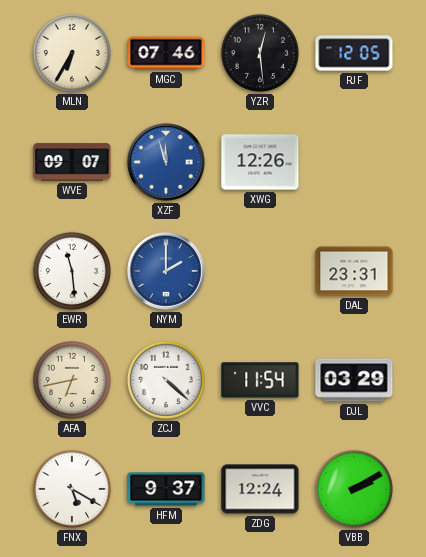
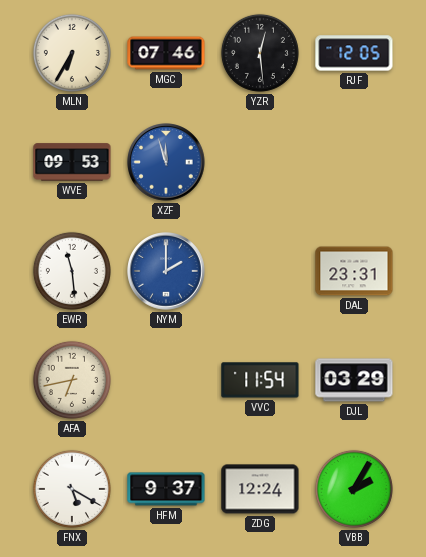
WVE: 09:07 -> 09:53 (72, 162)
XWG: 12:26 -> none (260, 162)
ZCJ: 4:22 -> none (166, 380)
VBB: 2:10 -> 2:05 (354, 489)
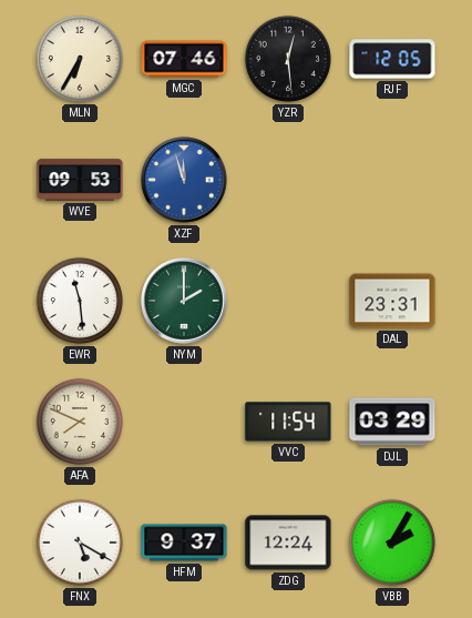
NYM dial: blue -> green (184, 301)
AFA: 6:43 -> 7:49 (80, 422)
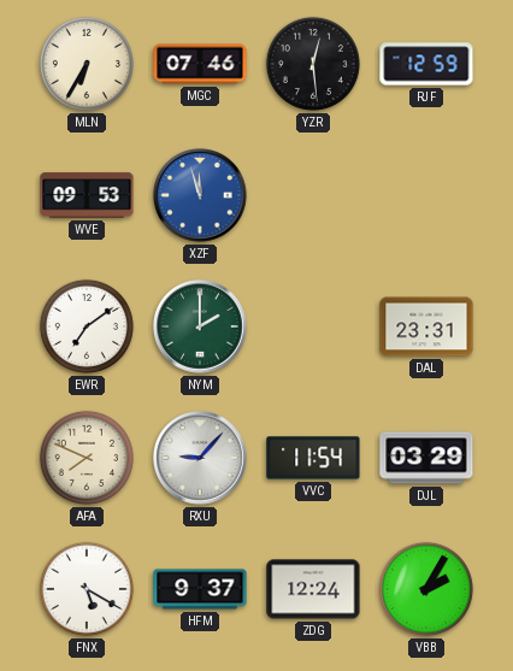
RJF: 12:05 -> 12:59 (426, 64)
EWR: 11:29 -> 7:09 (87, 326)
RXU: none -> 9:07 (200, 458)
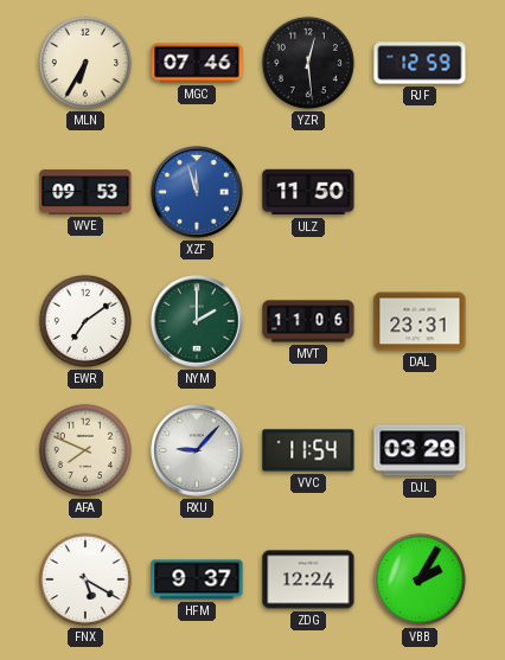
ULZ: none -> 11:50 (308, 192)
MVT: none -> 11:06 (308, 321)
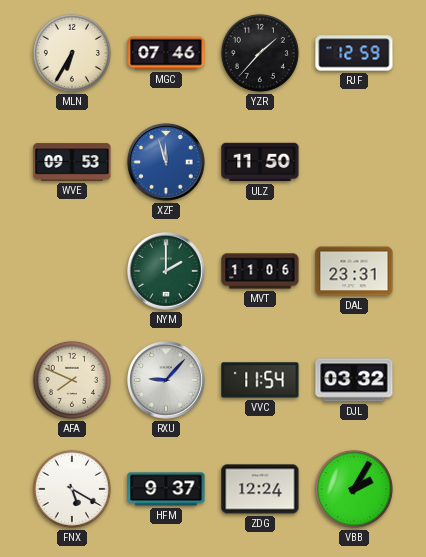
YZR: 12:29 -> 1:37 (260, 53)
EWR: 7:09 -> none (85, 321)
DJL: 03:29 -> 03:32 (354, 380)
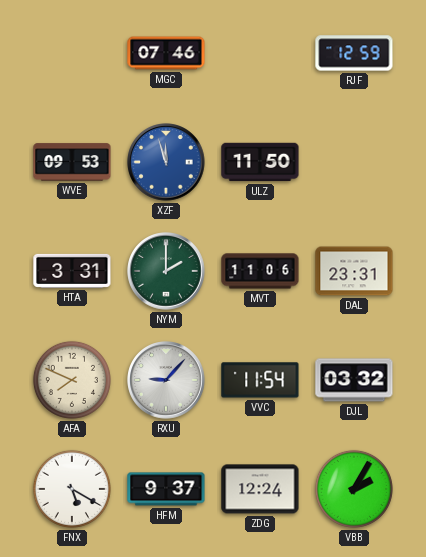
MLN: 6:35 -> none (72, 53)
YZR: 1:37 -> none (260, 53)
HTA: none -> 3:31 (72, 271)
